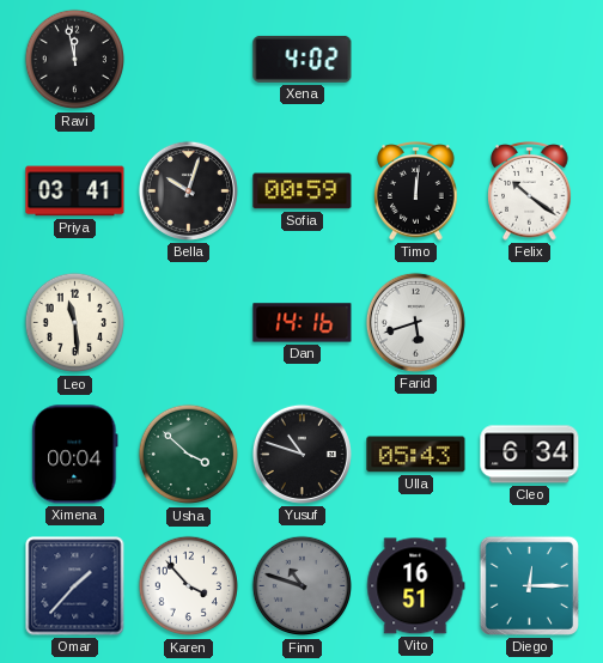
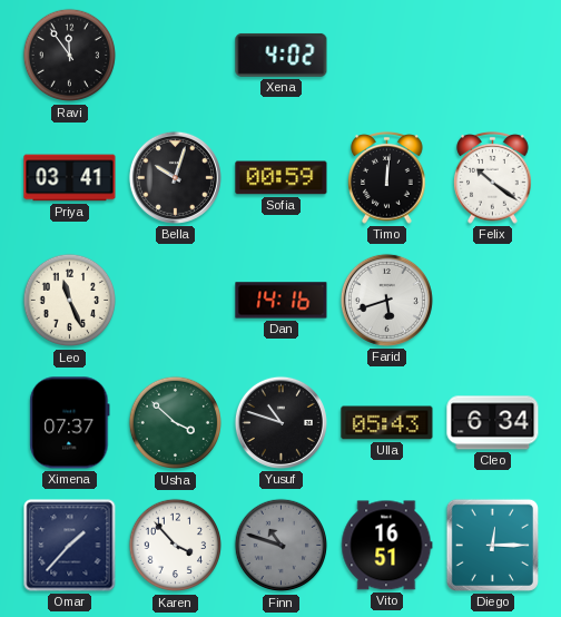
Ravi: 11:58 -> 11:54 (70, 56)
Leo: 11:29 -> 11:26 (70, 301)
Ximena: 00:04 -> 07:37 (70, 423)
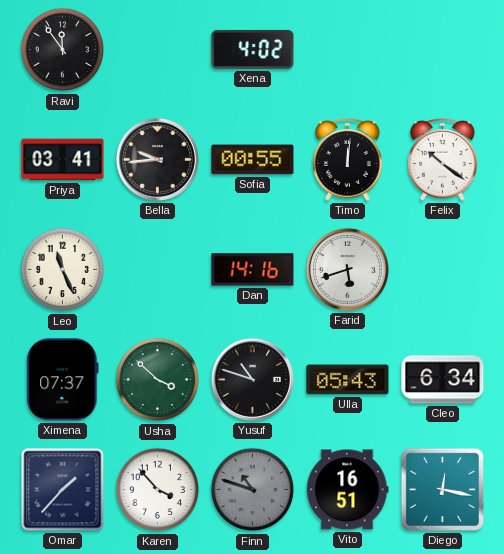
Bella: 10:03 -> 9:44 (157, 159)
Sofia: 00:59 -> 00:55 (253, 160)
Diego: 12:15 -> 12:17 (442, 489)
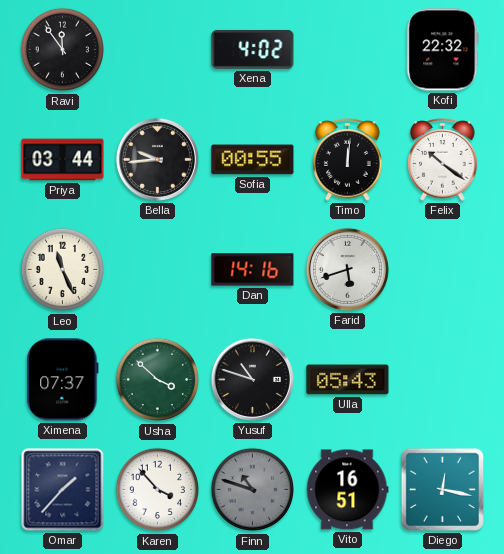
Kofi: none -> 22:32 (443, 50)
Priya: 03:41 -> 03:44 (63, 160)
Cleo: 6:34 -> none (443, 380)
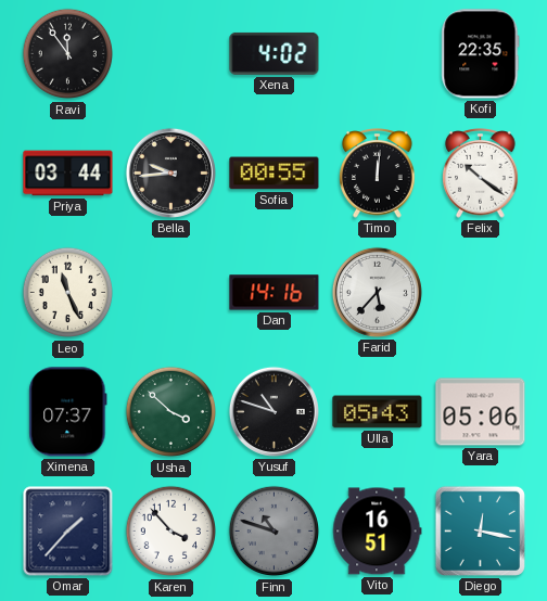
Kofi: 22:32 -> 22:35 (481, 54)
Farid: 5:42 -> 5:37 (377, 292)
Yara: none -> 05:06 (481, 412)
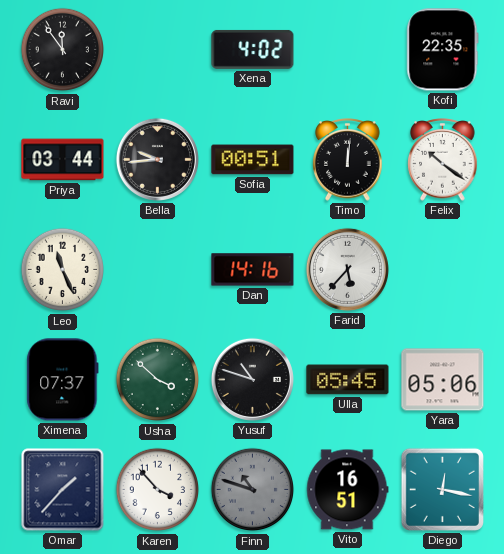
Sofia: 00:55 -> 00:51 (253, 160)
Ulla: 05:43 -> 05:45 (348, 380)
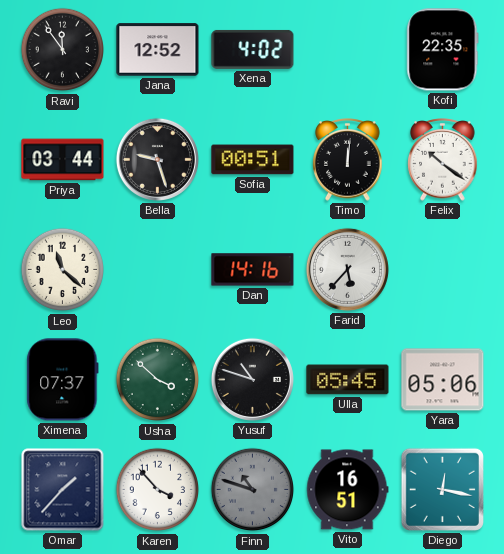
Jana: none -> 12:52 (158, 50)
Bella: 9:44 -> 9:27 (157, 159)
Leo: 11:26 -> 11:22 (63, 270)
